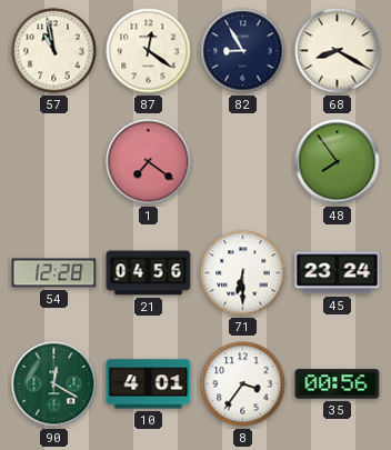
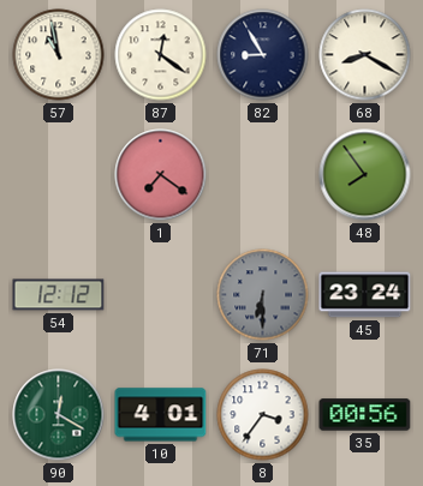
54: 12:28 -> 12:12 (59, 295)
21: 04:56 -> none (149, 273)
71 dial: white -> grey (263, 295)
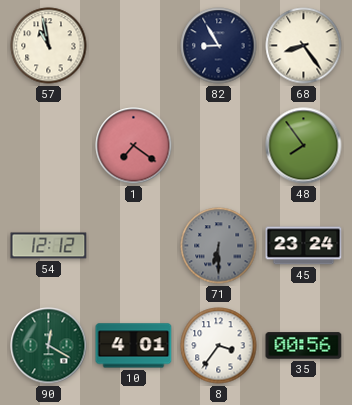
87: 12:21 -> none (161, 55)
68: 8:20 -> 8:24 (304, 46)
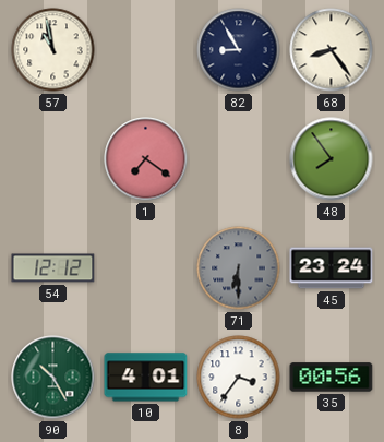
90: 12:20 -> 10:25 (53, 378)
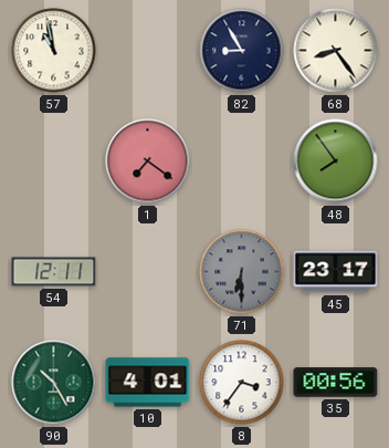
54: 12:12 -> 12:11 (54, 272)
45: 23:24 -> 23:17 (336, 272)
